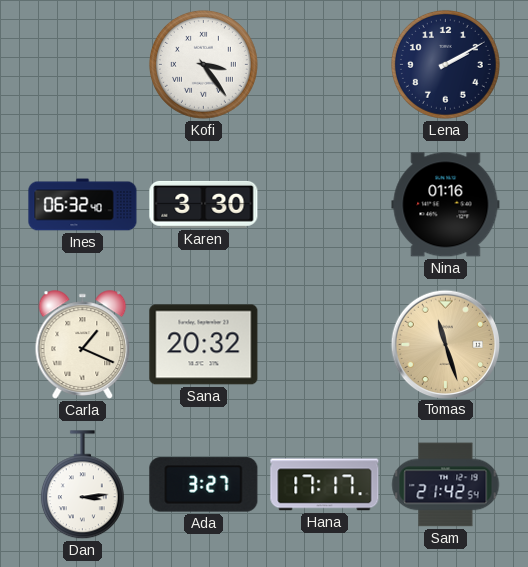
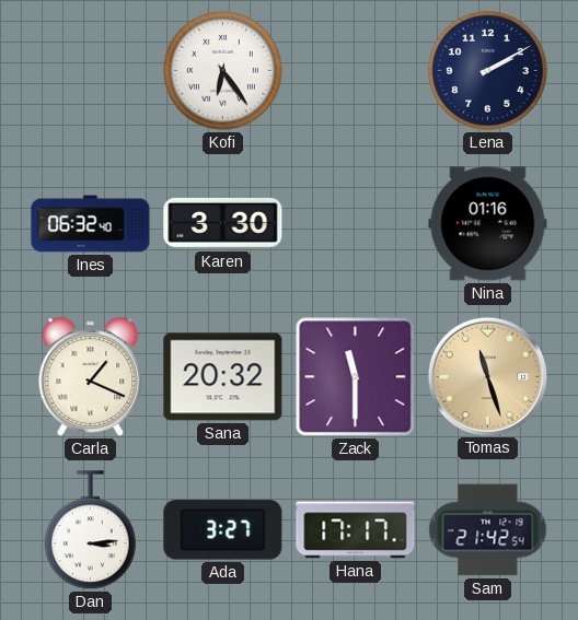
Kofi: 3:24 -> 6:24 (222, 70)
Zack: none -> 11:30 (356, 377)
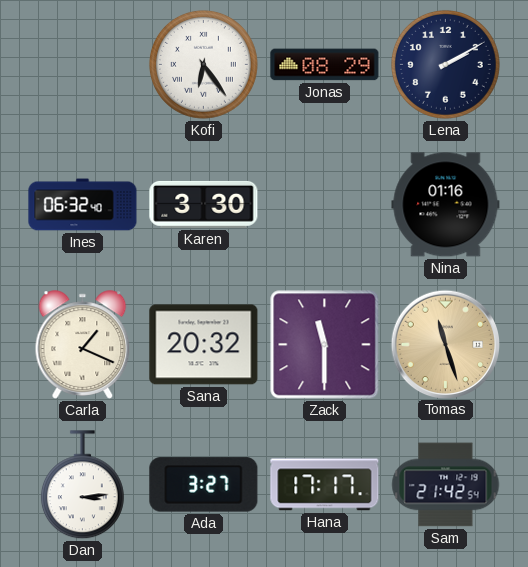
Jonas: none -> 08:29 (325, 65)
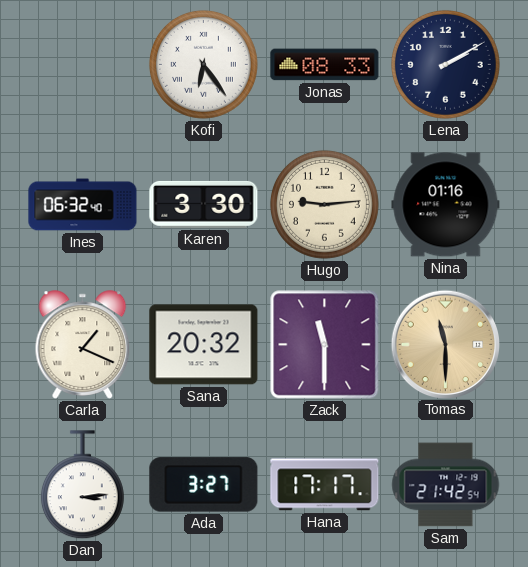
Jonas: 08:29 -> 08:33 (325, 65)
Hugo: none -> 9:14 (324, 204)
Tomas: 11:27 -> 11:30 (445, 344)
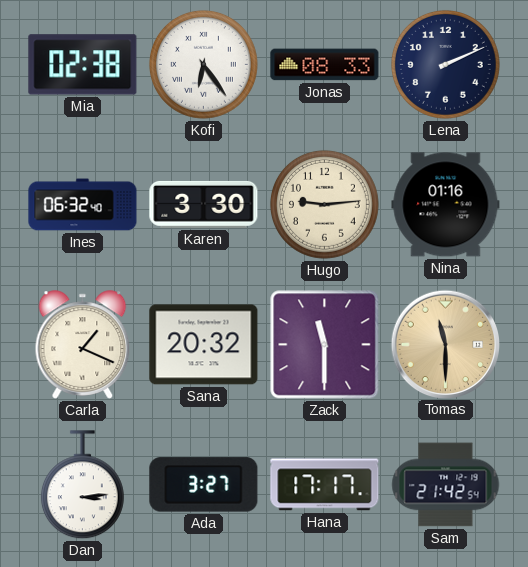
Mia: none -> 02:38 (83, 65)
Lena: 2:10 -> 2:11 (445, 64)
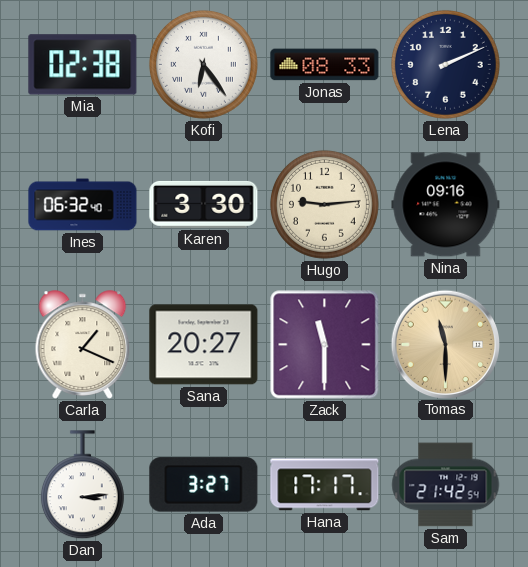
Nina: 01:16 -> 09:16 (446, 205)
Sana: 20:32 -> 20:27 (204, 345)
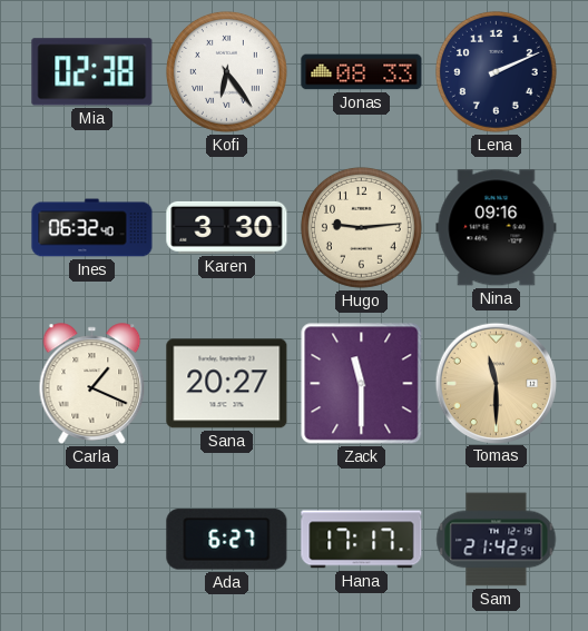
Dan: 3:14 -> none (82, 485)
Ada: 3:27 -> 6:27 (227, 540)
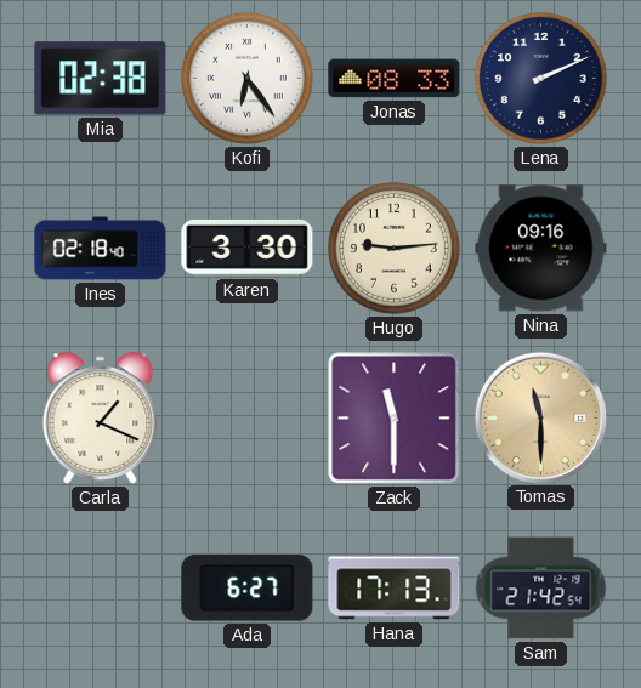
Ines: 06:32 -> 02:18 (101, 249)
Sana: 20:27 -> none (227, 384)
Hana: 17:17 -> 17:13 (395, 589)
